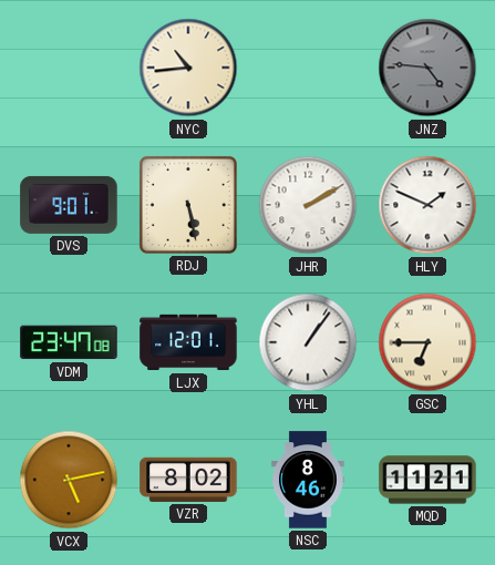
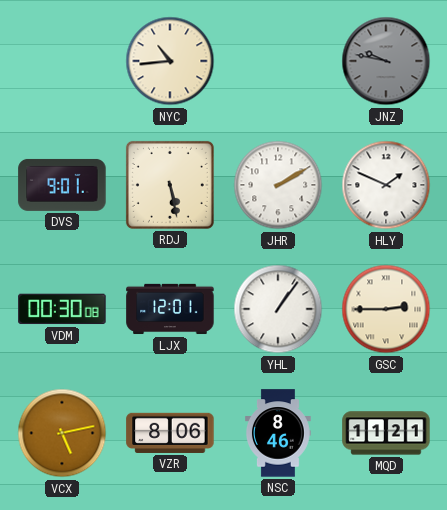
JNZ: 4:46 -> 9:47 (386, 61)
VDM: 23:47 -> 00:30 (62, 309)
GSC: 6:45 -> 2:45 (386, 309)
VZR: 8:02 -> 8:06 (170, 433)
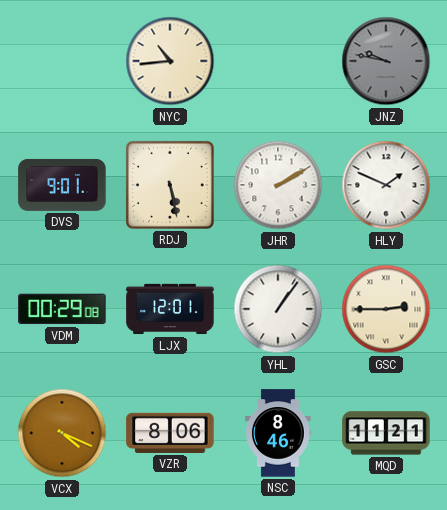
VDM: 00:30 -> 00:29 (62, 309)
VCX: 5:13 -> 4:19 (62, 433)
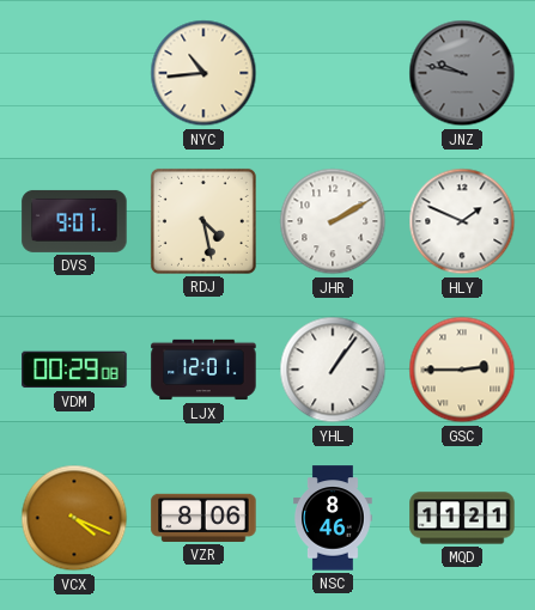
RDJ: 5:28 -> 4:28 (203, 221)
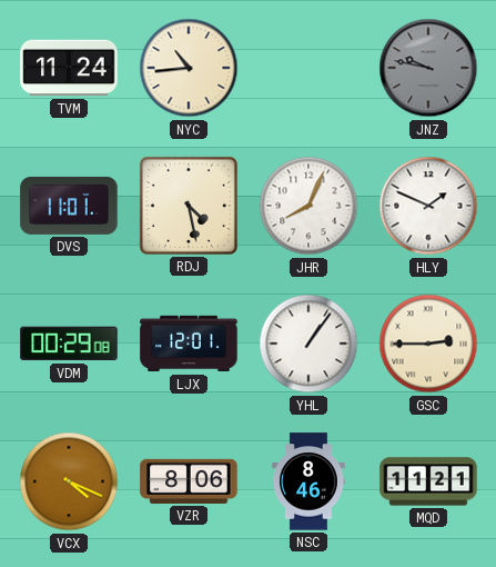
TVM: none -> 11:24 (69, 68)
DVS: 9:01 -> 11:01 (69, 206)
JHR: 2:10 -> 8:04 (308, 206)
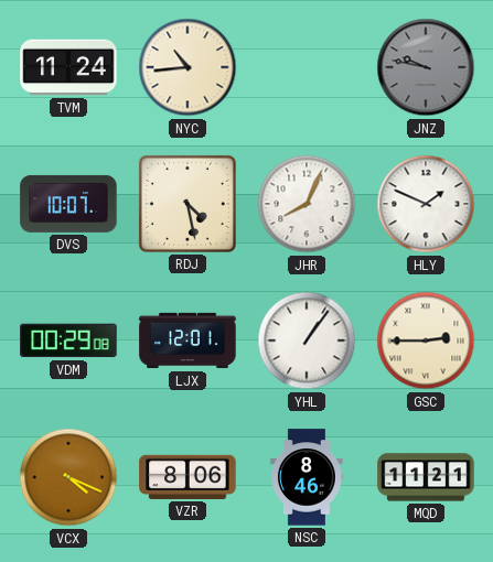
DVS: 11:01 -> 10:07 (68, 204)
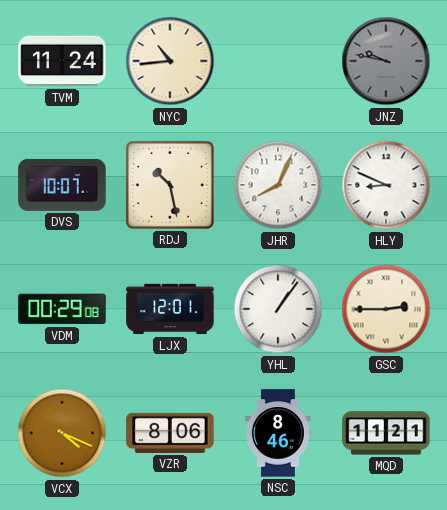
RDJ: 4:28 -> 10:28 (170, 185)
HLY: 1:49 -> 8:49 (386, 185)
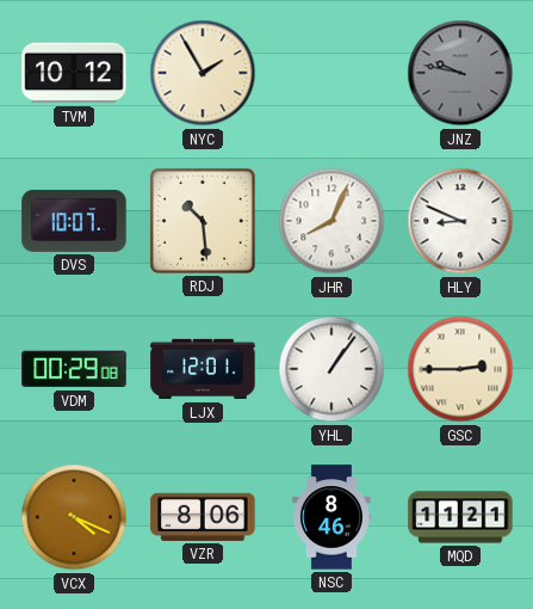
TVM: 11:24 -> 10:12 (74, 73)
NYC: 10:44 -> 1:55 (203, 73)
RDJ: 10:28 -> 10:29 (203, 221)
